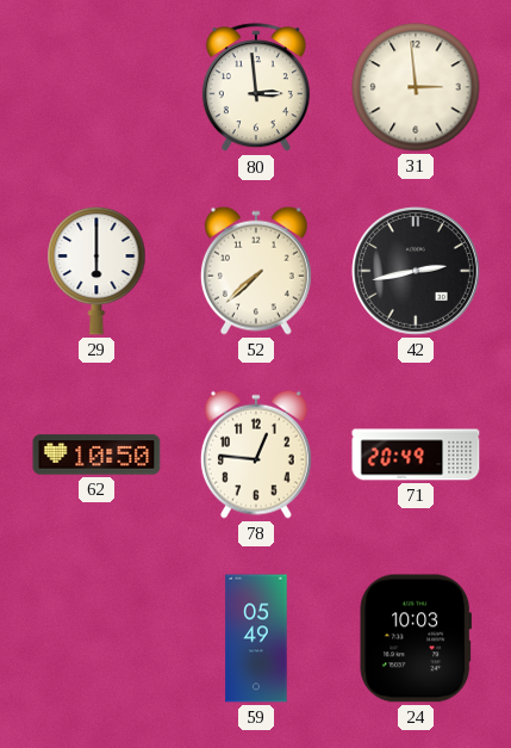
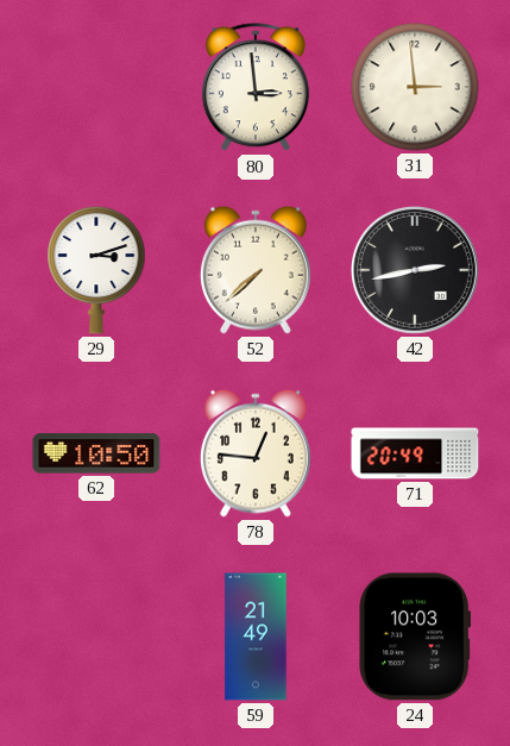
29: 6:00 -> 3:12 (96, 270)
59: 05:49 -> 21:49 (256, 637)
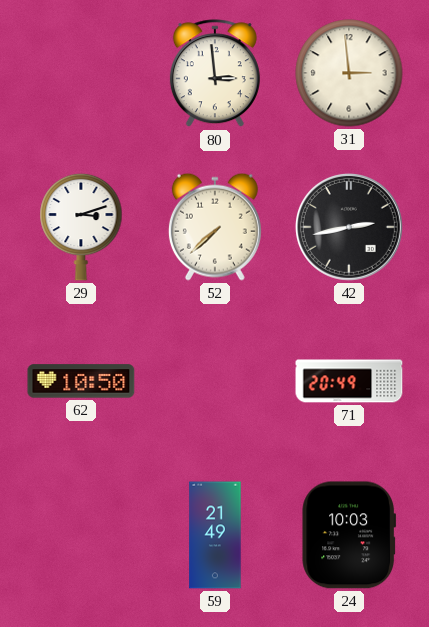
78: 12:46 -> none (256, 453)
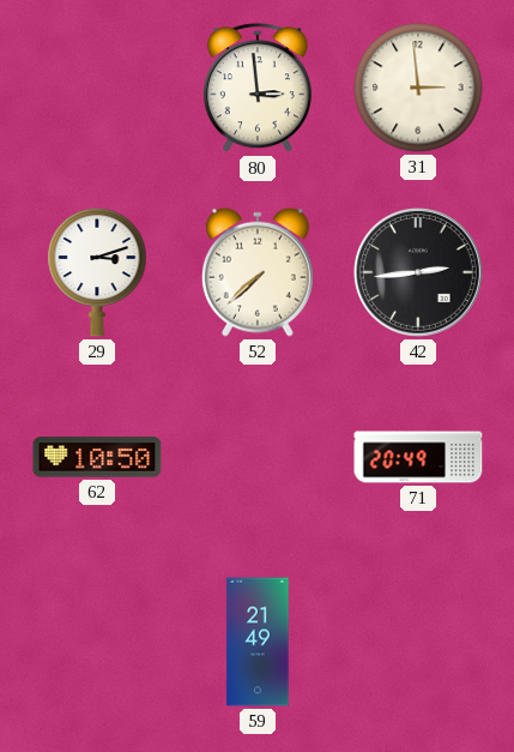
42: 2:43 -> 2:44 (418, 272)
24: 10:03 -> none (349, 535)
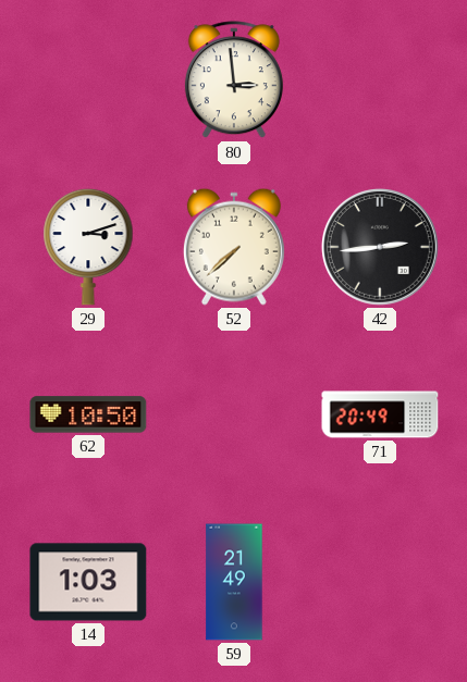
31: 2:59 -> none (418, 88)
14: none -> 1:03 (88, 582)
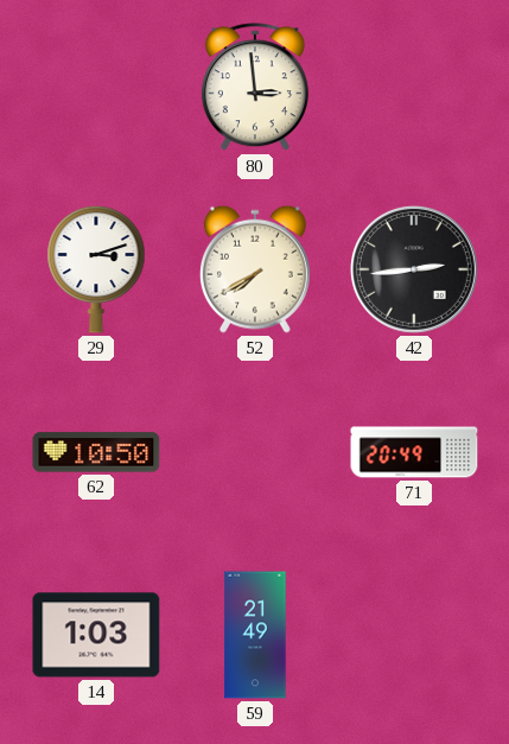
52: 7:38 -> 7:40 (255, 269)
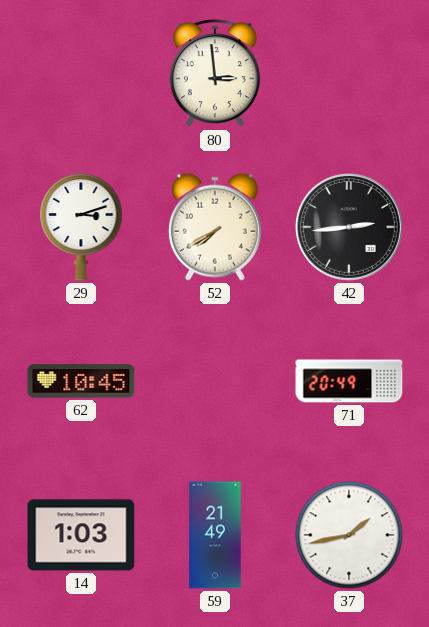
62: 10:50 -> 10:45 (81, 381)
37: none -> 1:43 (349, 535)
